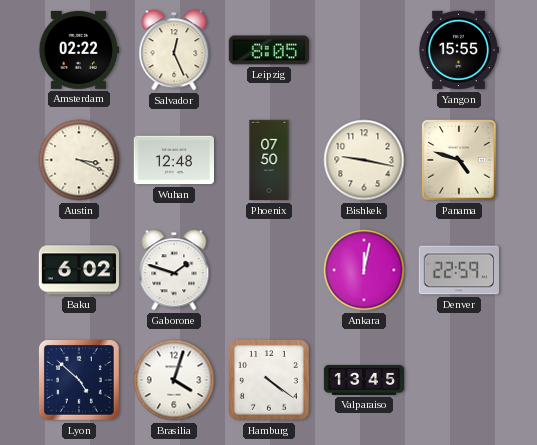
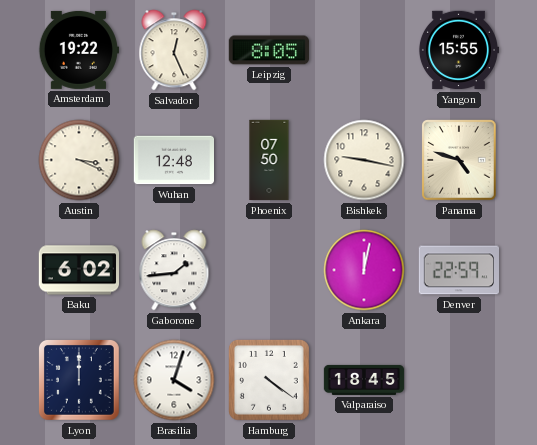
Amsterdam: 02:22 -> 19:22 (78, 50)
Gaborone: 1:48 -> 1:44 (174, 270)
Lyon: 4:52 -> 12:00 (79, 380)
Valparaiso: 13:45 -> 18:45 (364, 380)
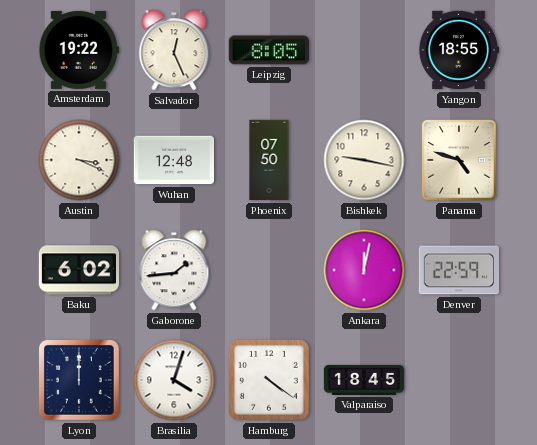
Yangon: 15:55 -> 18:55 (458, 50)
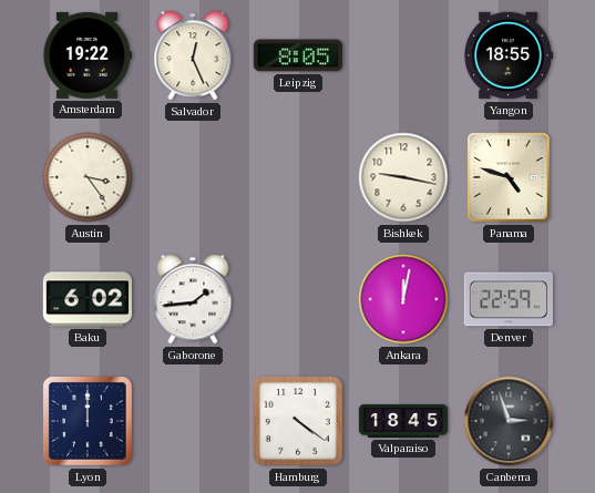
Austin: 3:19 -> 3:24 (88, 177)
Wuhan: 12:48 -> none (173, 160)
Phoenix: 07:50 -> none (269, 160)
Brasilia: 4:03 -> none (174, 380)
Canberra: none -> 2:57 (509, 421)
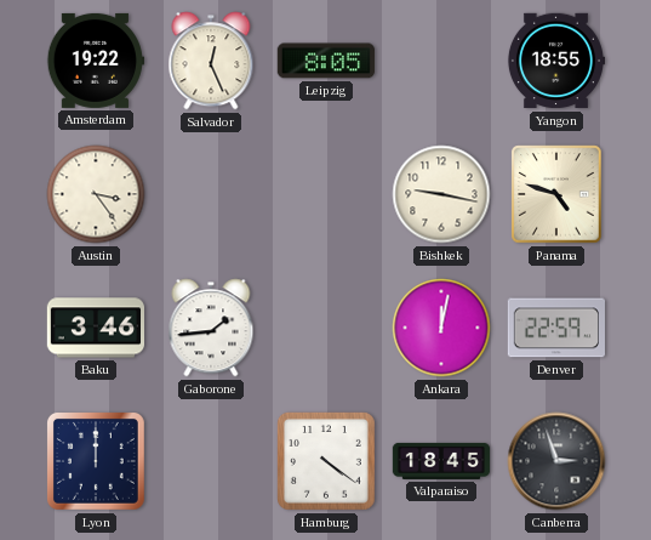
Baku: 6:02 -> 3:46 (95, 328)
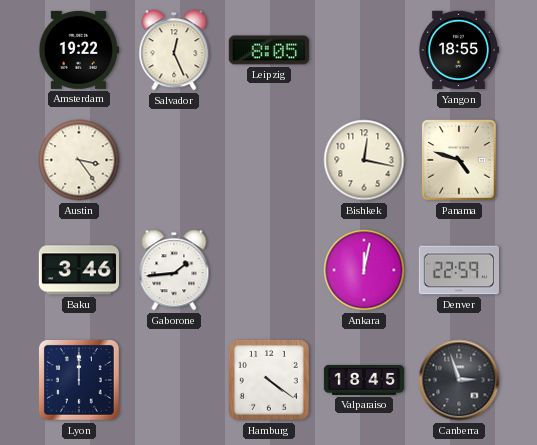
Bishkek: 9:17 -> 12:17 (364, 160)
